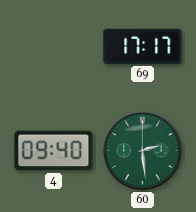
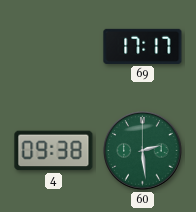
4: 09:40 -> 09:38 (54, 151)
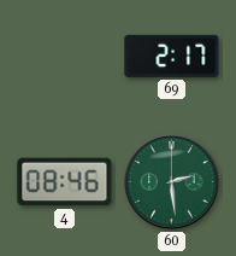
69: 17:17 -> 2:17 (172, 56)
4: 09:38 -> 08:46 (65, 182)
